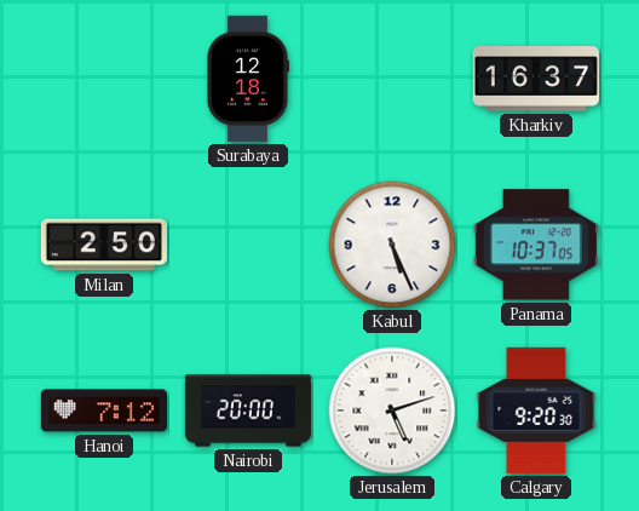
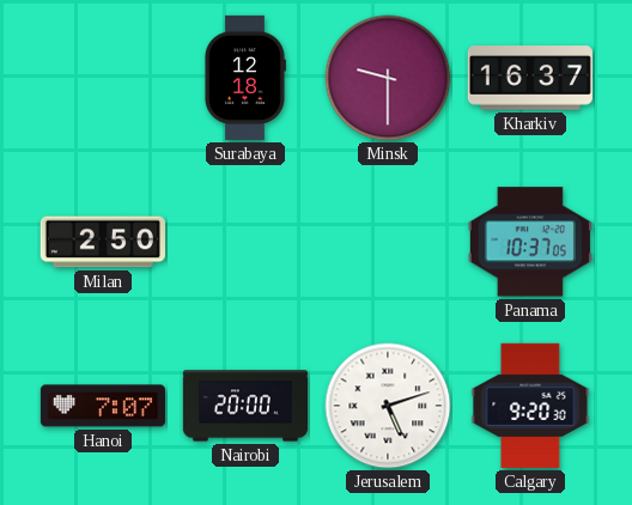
Minsk: none -> 9:30 (388, 78)
Kabul: 5:26 -> none (392, 245)
Hanoi: 7:12 -> 7:07 (103, 406)
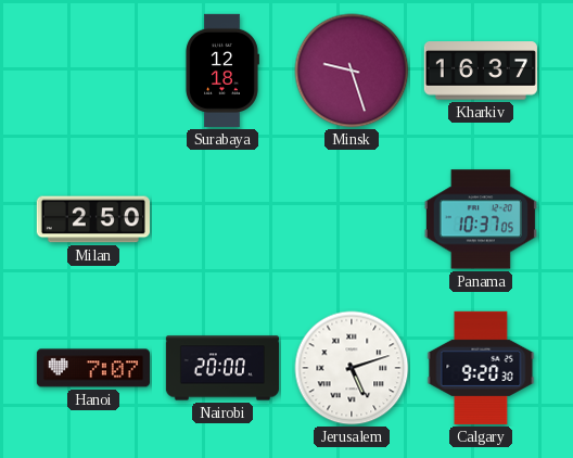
Minsk: 9:30 -> 9:27 (352, 71)
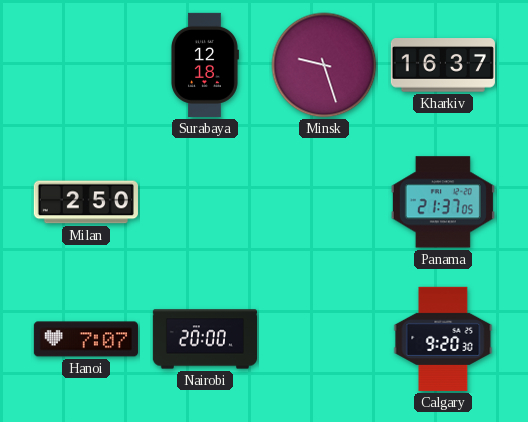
Panama: 10:37 -> 21:37 (443, 202)
Jerusalem: 5:12 -> none (352, 368)
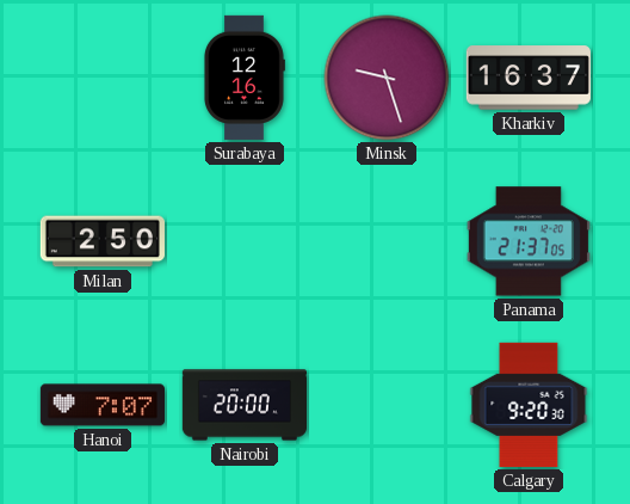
Surabaya: 12:18 -> 12:16 (243, 78)
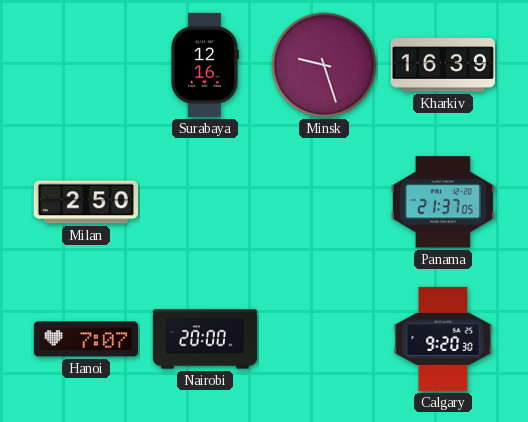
Kharkiv: 16:37 -> 16:39 (443, 65)
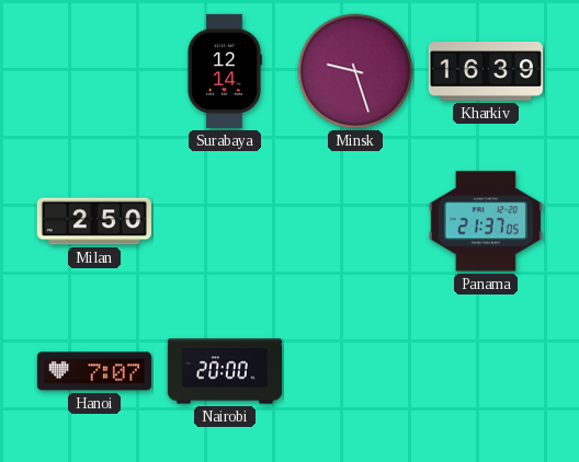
Surabaya: 12:16 -> 12:14 (224, 71)
Calgary: 9:20 -> none (443, 339)
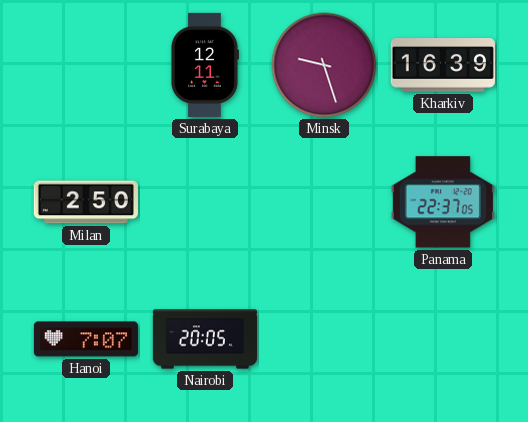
Surabaya: 12:14 -> 12:11 (204, 65)
Panama: 21:37 -> 22:37 (443, 202)
Nairobi: 20:00 -> 20:05 (204, 339)
